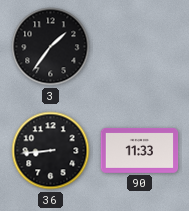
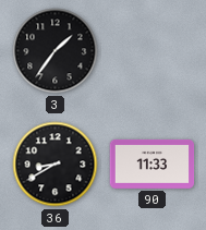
36: 8:44 -> 8:40 (56, 165)
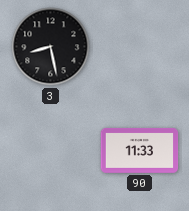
3: 1:36 -> 8:28 (51, 47)
36: 8:40 -> none (56, 165)
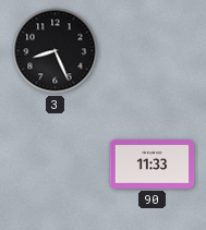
3: 8:28 -> 8:26 (56, 51)
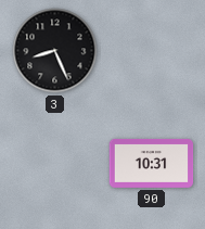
90: 11:33 -> 10:31 (152, 163)
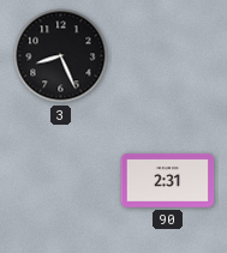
90: 10:31 -> 2:31 (168, 180)
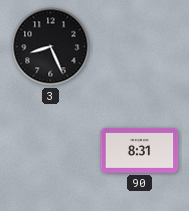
90: 2:31 -> 8:31 (140, 150)
